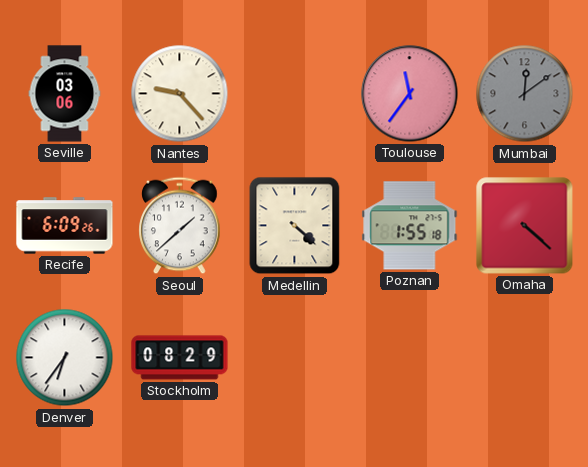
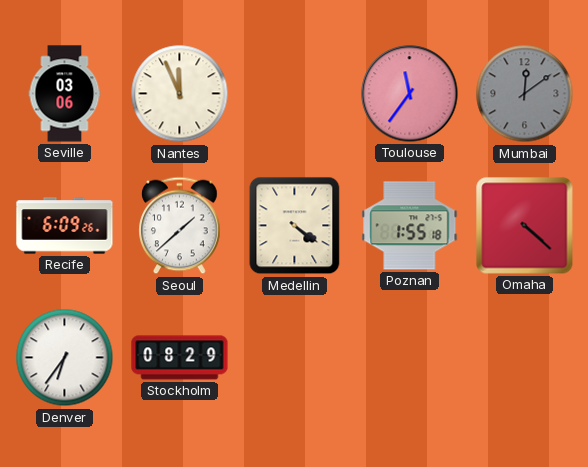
Nantes: 9:23 -> 11:56 (180, 94)
Medellin: 4:22 -> 4:21 (295, 226)
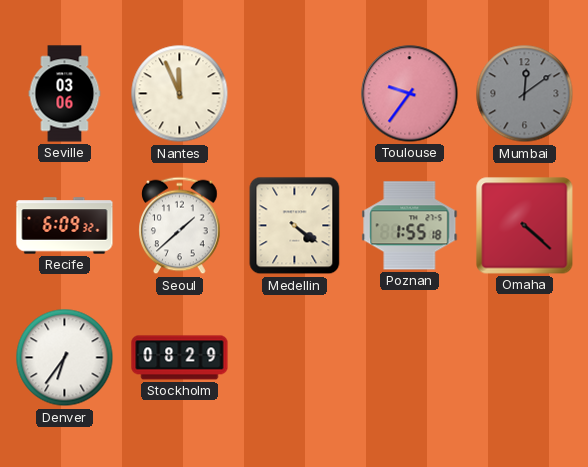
Toulouse: 11:36 -> 9:36 (410, 94)
Recife: 6:09:26 -> 6:09:32 (65, 226)
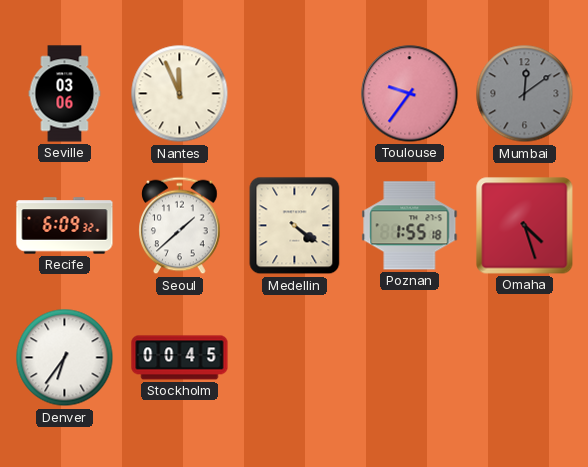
Omaha: 4:22 -> 4:27 (525, 226)
Stockholm: 08:29 -> 00:45 (180, 358)
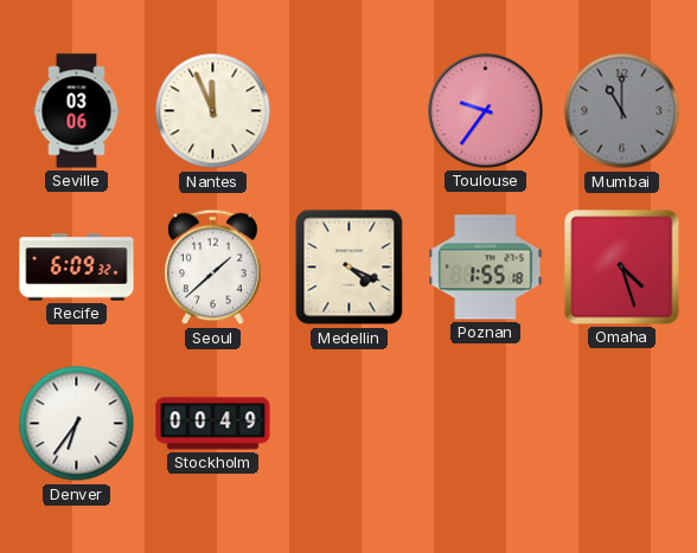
Mumbai: 12:09 -> 11:00 (622, 111)
Medellin: 4:21 -> 4:19 (350, 268)
Stockholm: 00:45 -> 00:49 (213, 424)
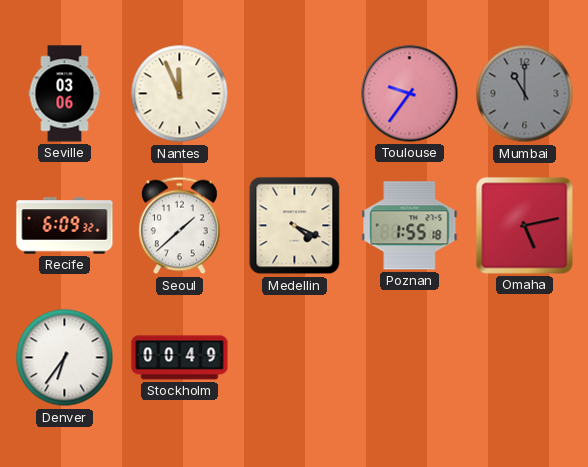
Omaha: 4:27 -> 5:13 (525, 226)
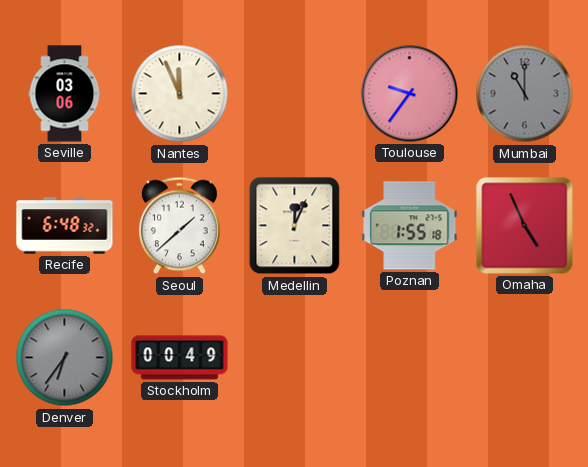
Recife: 6:09 -> 6:48 (65, 226)
Medellin: 4:19 -> 12:04 (295, 226)
Omaha: 5:13 -> 4:56 (525, 226)
Denver dial: white -> grey (65, 358)
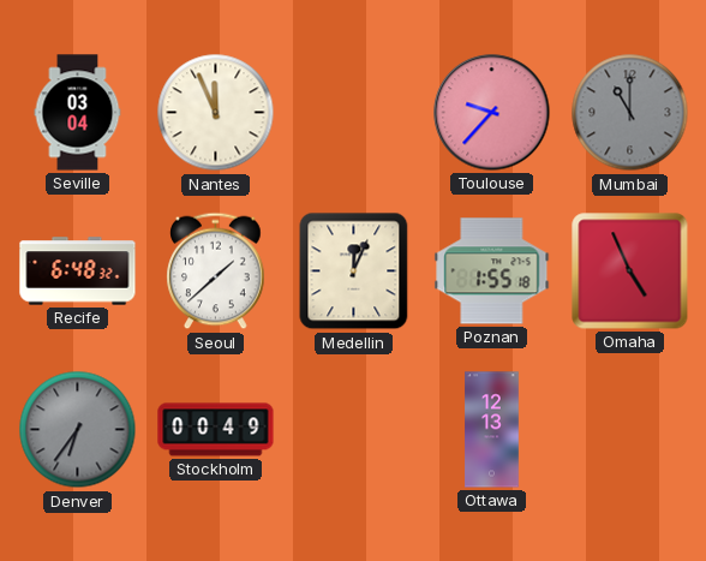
Seville: 03:06 -> 03:04 (78, 113)
Toulouse: 9:36 -> 9:37 (492, 113)
Ottawa: none -> 12:13 (492, 430)
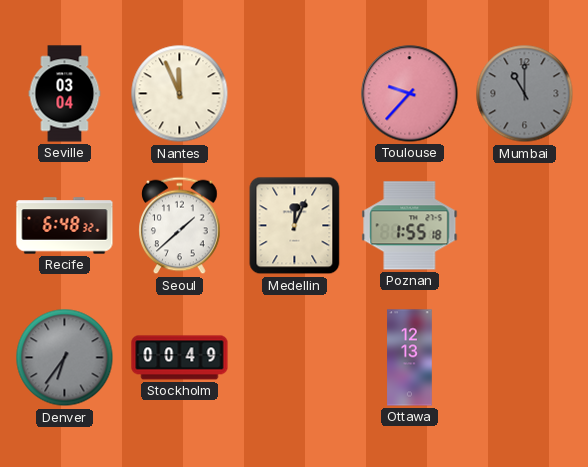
Omaha: 4:56 -> none (630, 271)
